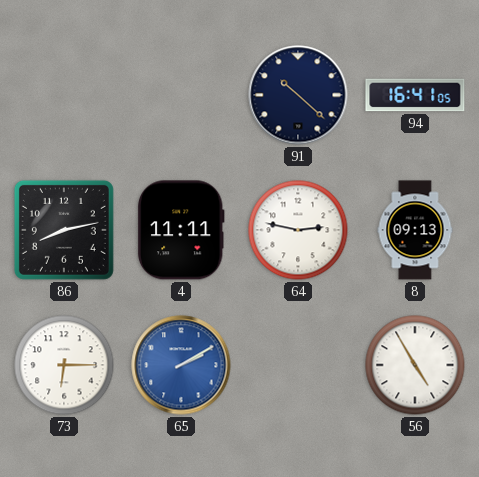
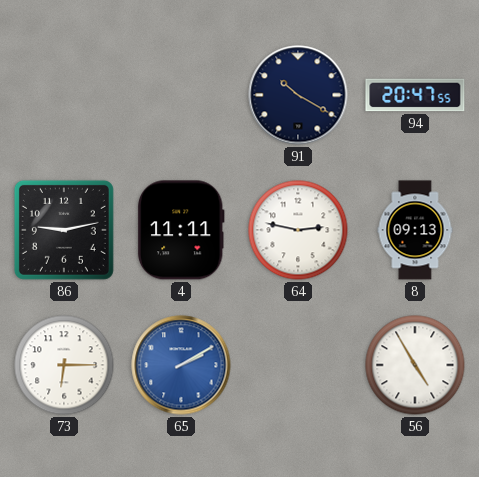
91: 10:22 -> 10:20 (298, 95)
94: 16:41 -> 20:47 (415, 95)
86: 8:13 -> 9:13 (64, 230)
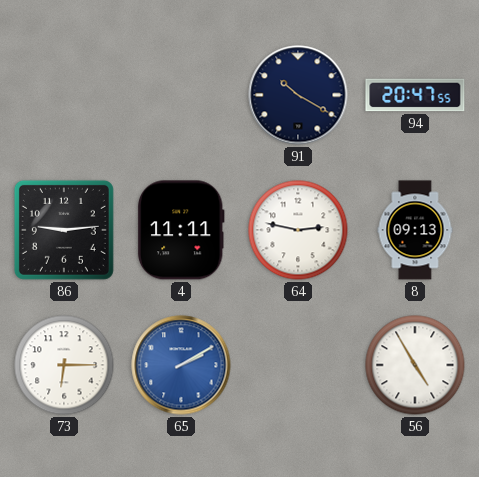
86: 9:13 -> 9:14 (64, 230)
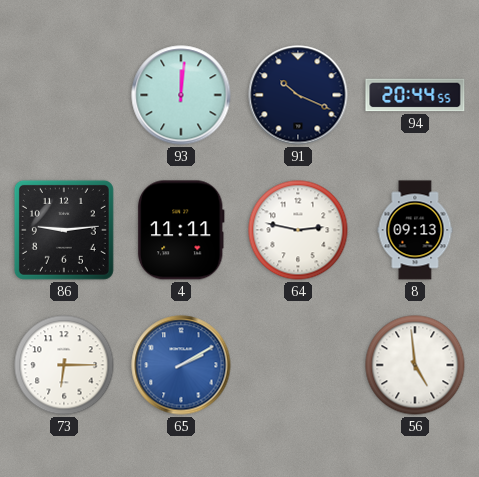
93: none -> 12:01 (181, 95)
91: 10:20 -> 10:19 (298, 95)
94: 20:47 -> 20:44 (415, 95)
56: 4:55 -> 4:59 (415, 365)
